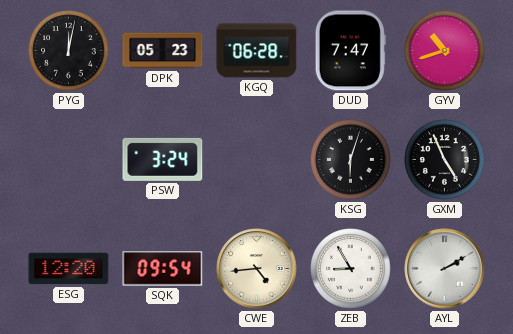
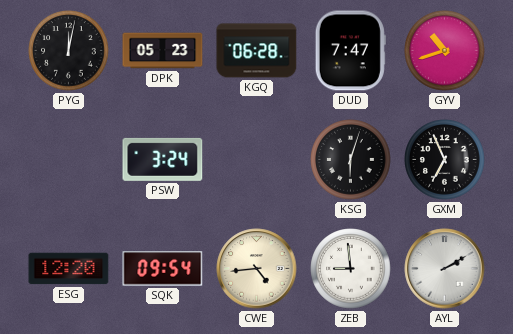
GXM: 4:56 -> 6:56 (445, 160)
ZEB: 8:55 -> 8:59 (351, 269)
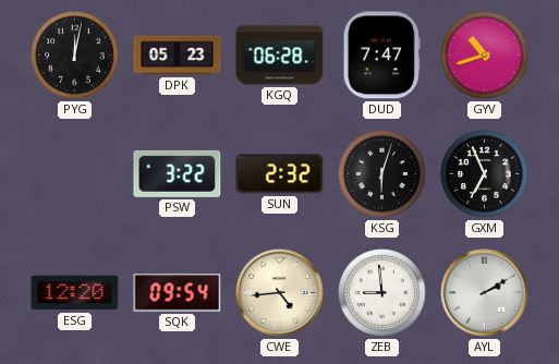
PSW: 3:24 -> 3:22 (178, 173)
SUN: none -> 2:32 (280, 174)
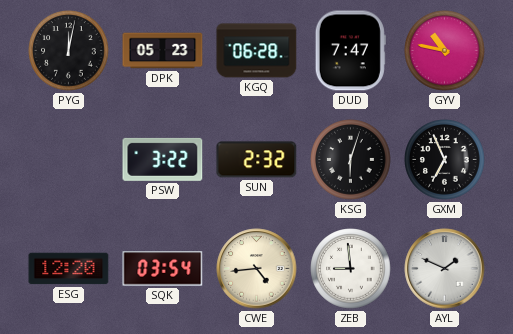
GYV: 10:42 -> 10:47 (445, 51)
SQK: 09:54 -> 03:54 (163, 269)
AYL: 2:10 -> 1:49 (445, 269)
